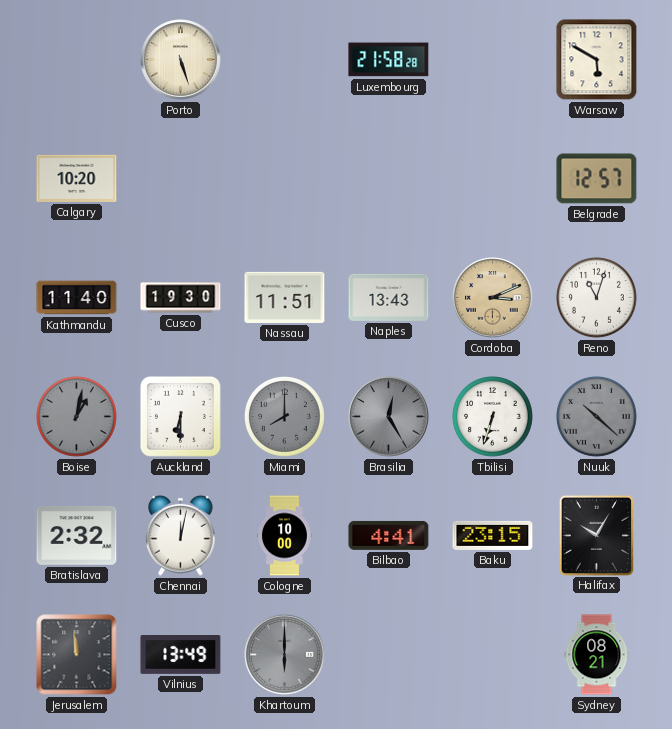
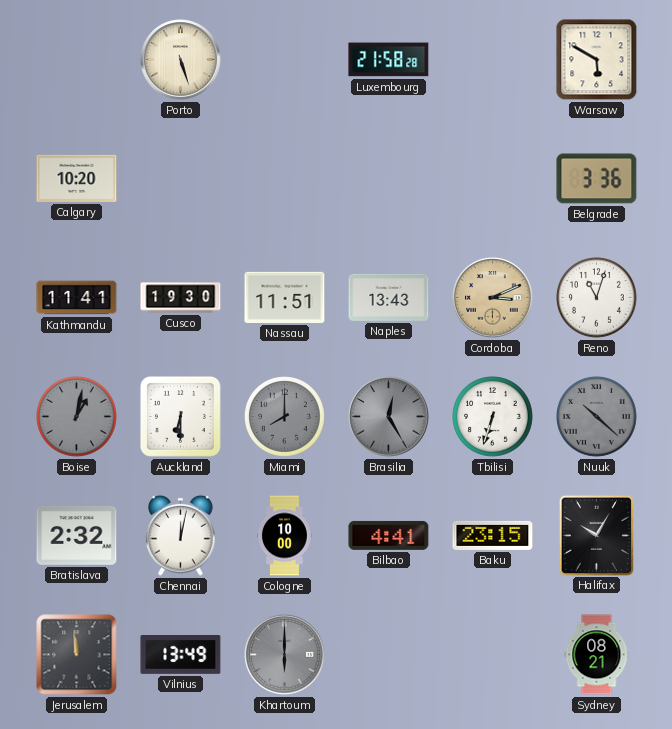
Belgrade: 12:57 -> 3:36 (597, 179)
Kathmandu: 11:40 -> 11:41 (77, 298)
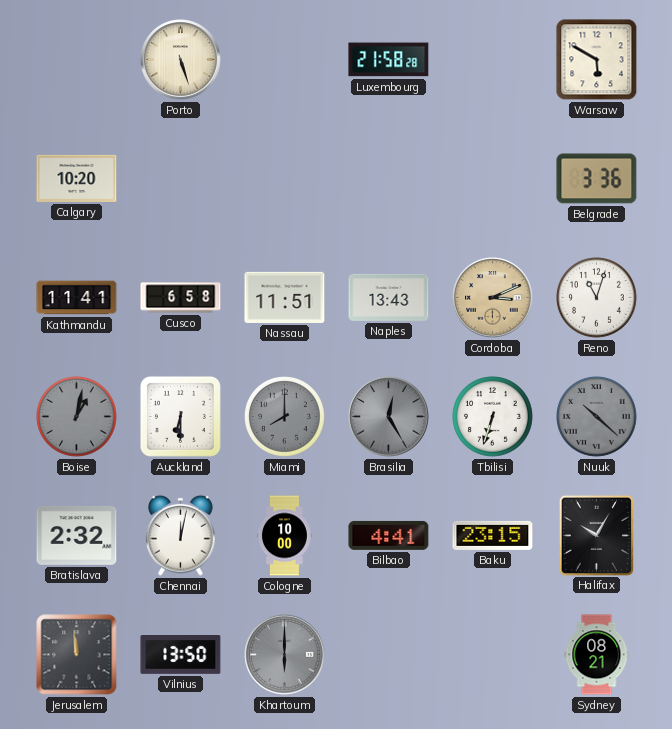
Cusco: 19:30 -> 6:58 (181, 298)
Vilnius: 13:49 -> 13:50 (181, 655)
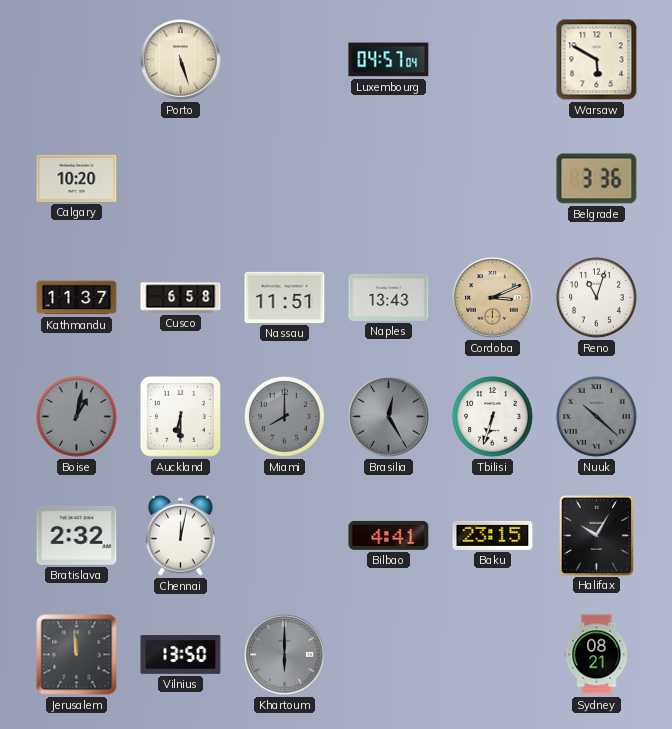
Luxembourg: 21:58 -> 04:57 (389, 60)
Kathmandu: 11:41 -> 11:37 (77, 298)
Cologne: 10:00 -> none (285, 536)
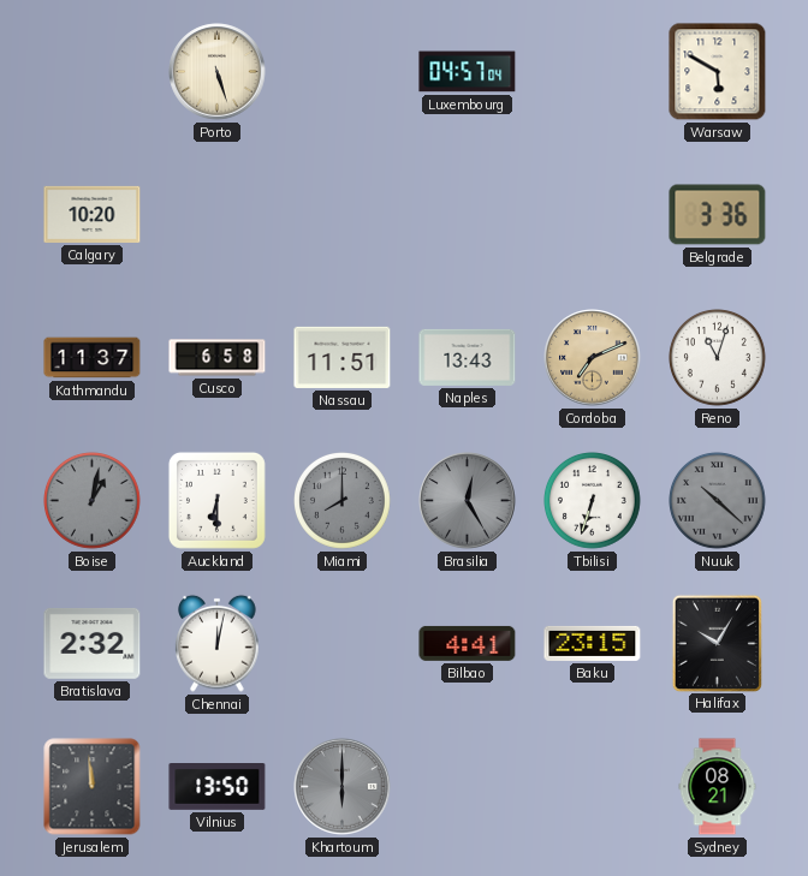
Cordoba: 3:11 -> 7:11 (593, 358)
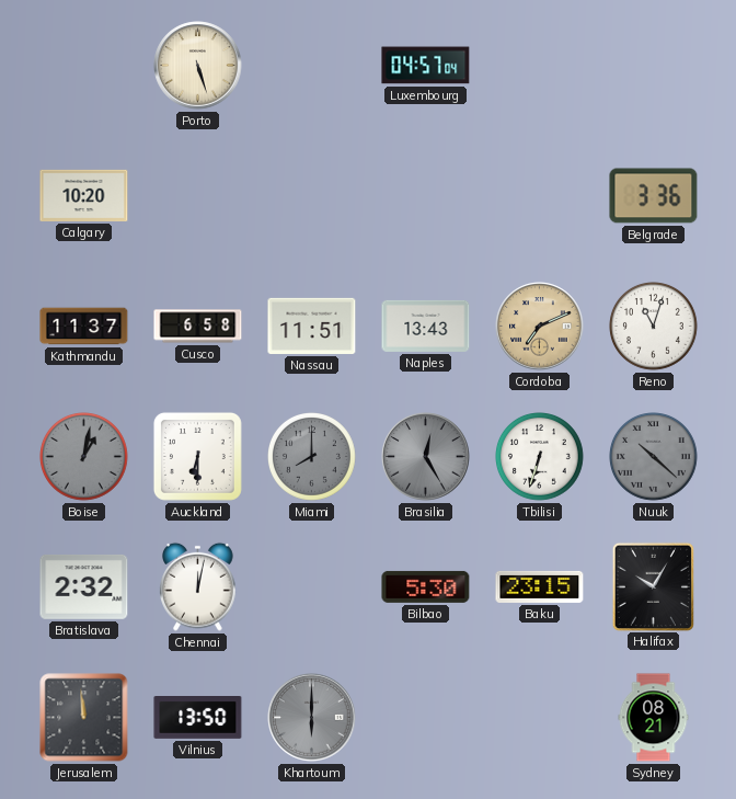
Warsaw: 5:50 -> none (718, 72)
Bilbao: 4:41 -> 5:30 (426, 586)
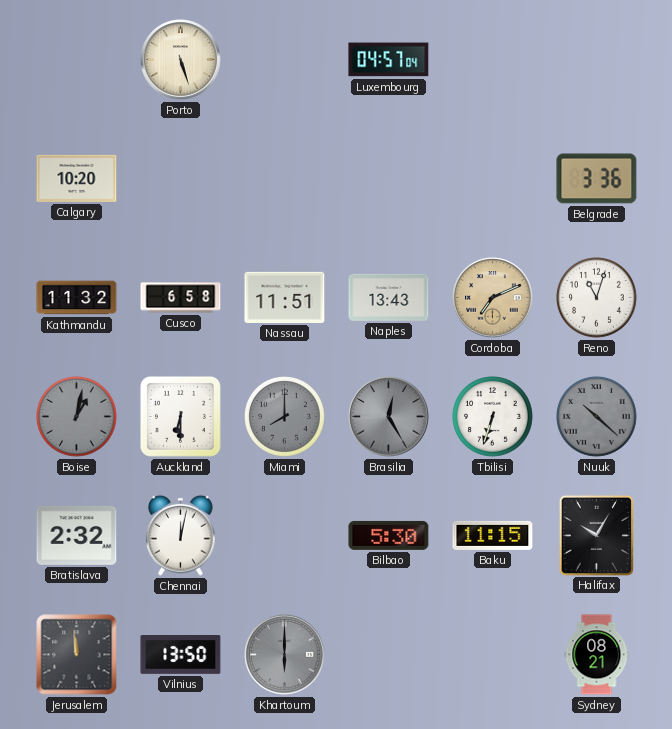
Kathmandu: 11:37 -> 11:32 (77, 298)
Baku: 23:15 -> 11:15 (493, 535)
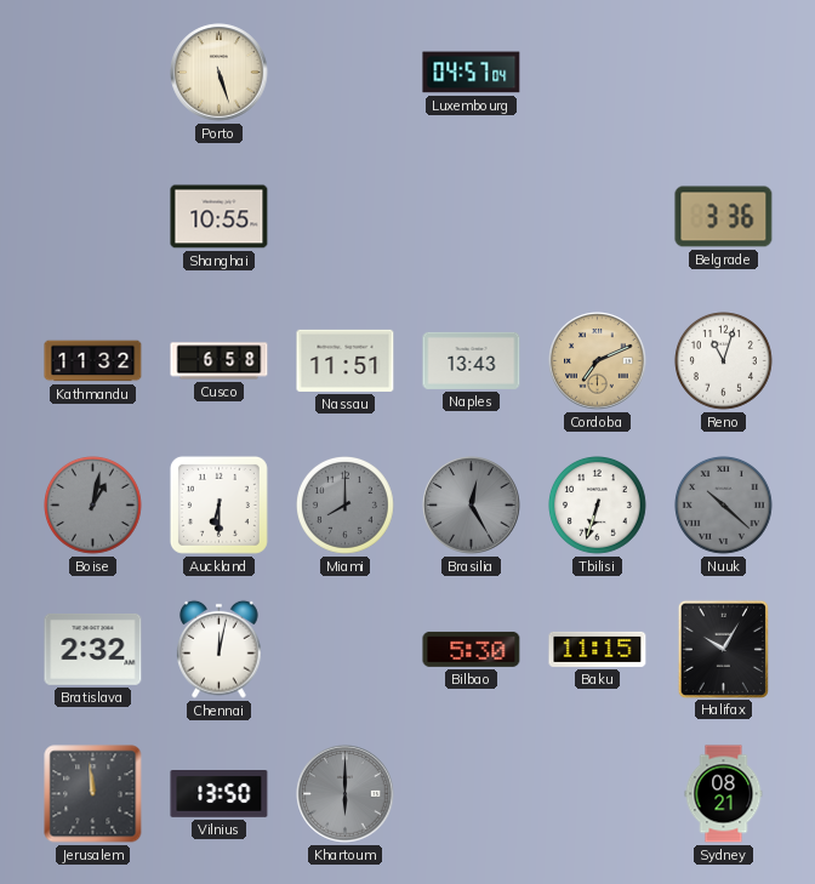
Calgary: 10:20 -> none (77, 178)
Shanghai: none -> 10:55 (220, 217)
